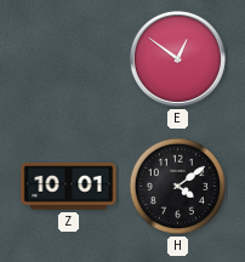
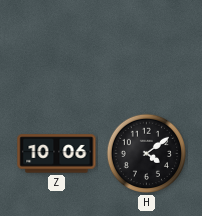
E: 12:51 -> none (177, 58)
Z: 10:01 -> 10:06 (57, 154)
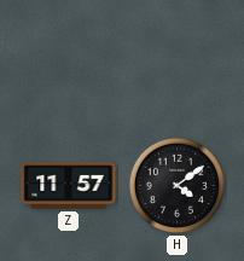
Z: 10:06 -> 11:57 (69, 186)
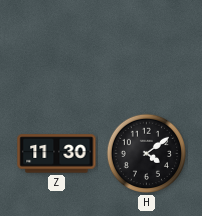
Z: 11:57 -> 11:30 (57, 154)
